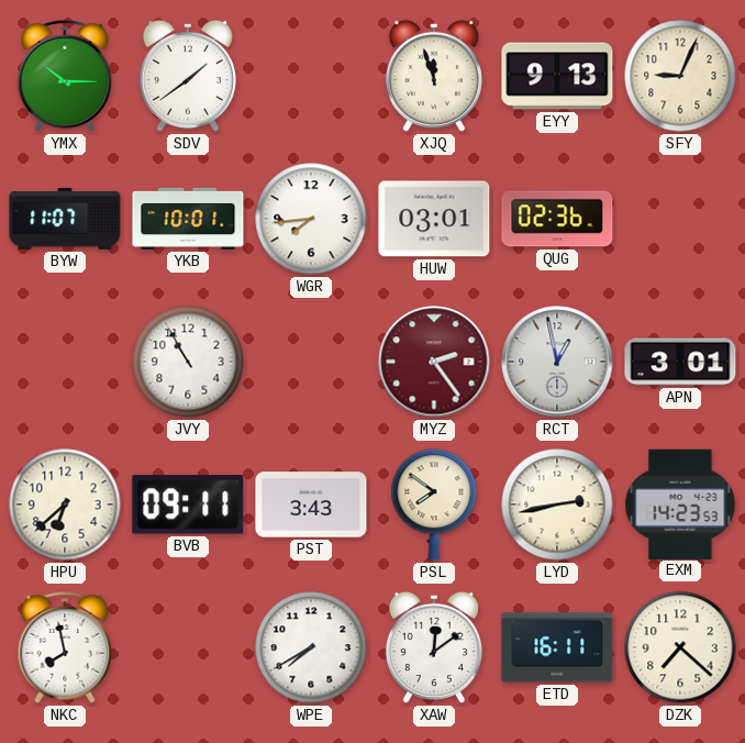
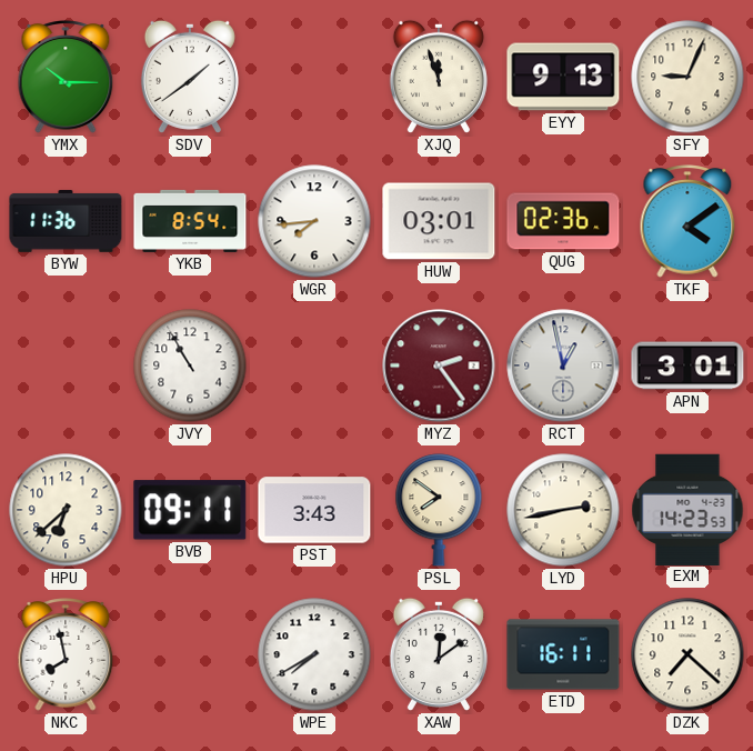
BYW: 11:07 -> 11:36 (66, 221)
YKB: 10:01 -> 8:54 (190, 221)
TKF: none -> 4:09 (687, 221)
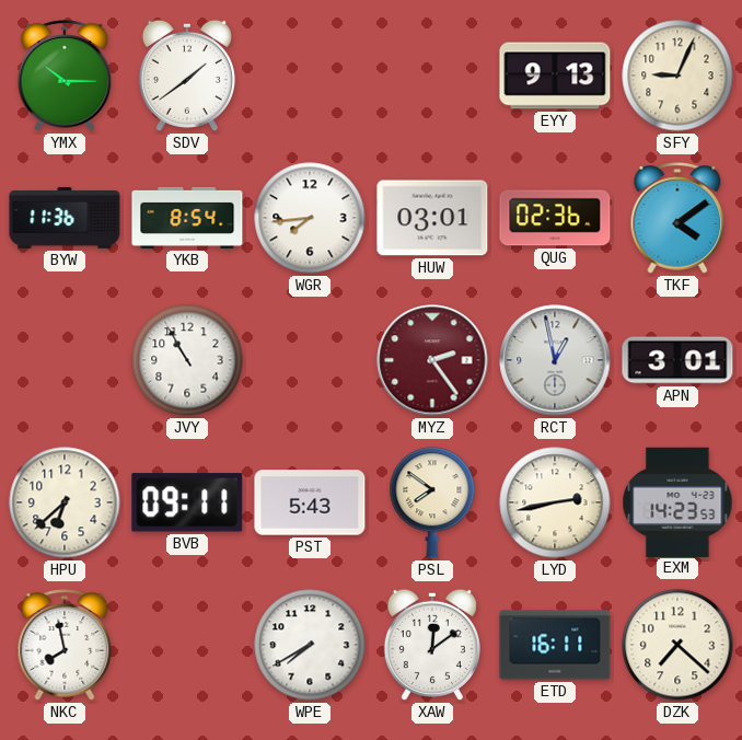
XJQ: 11:57 -> none (439, 77)
PST: 3:43 -> 5:43 (310, 502)
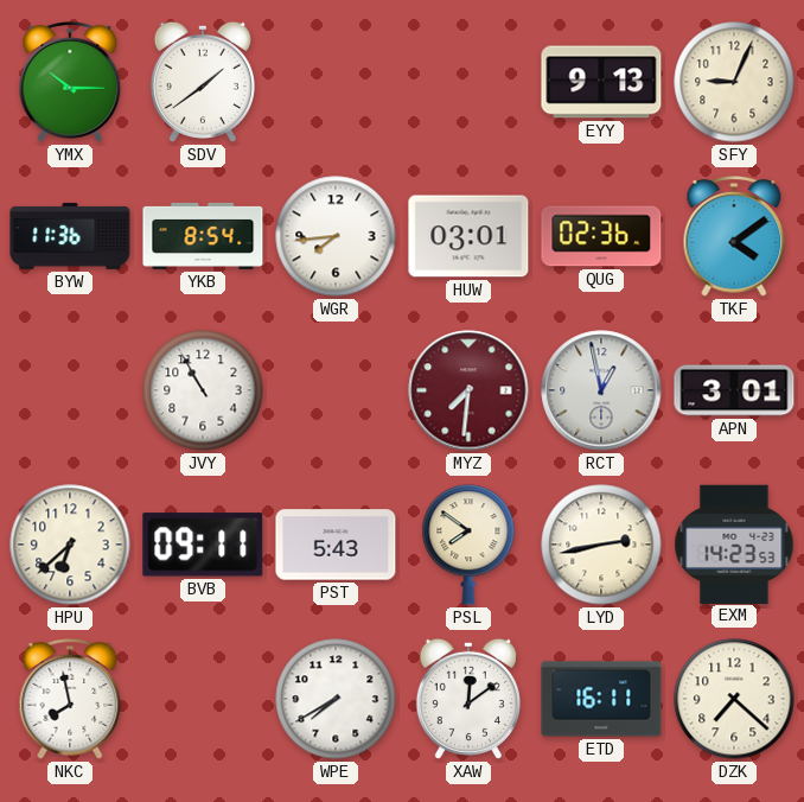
MYZ: 2:24 -> 7:31 (468, 390)
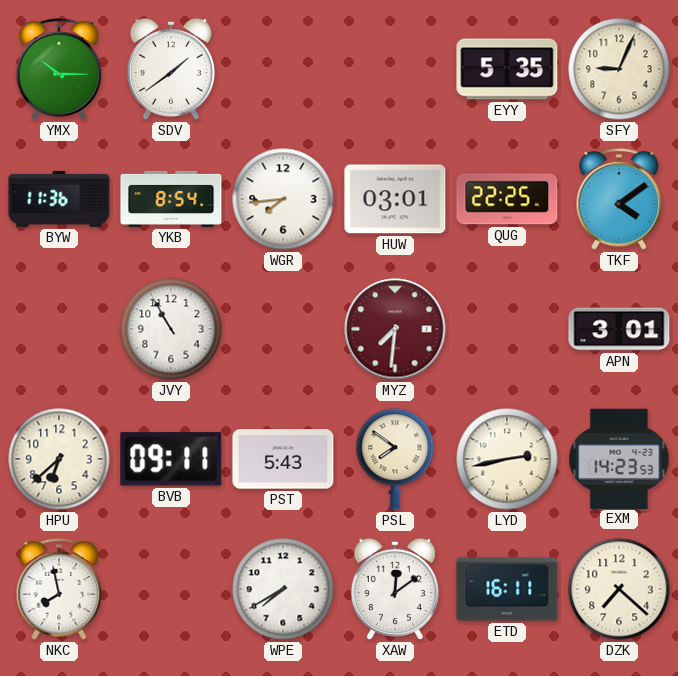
EYY: 9:13 -> 5:35 (507, 69)
QUG: 02:36 -> 22:25 (507, 199)
RCT: 12:58 -> none (601, 390)
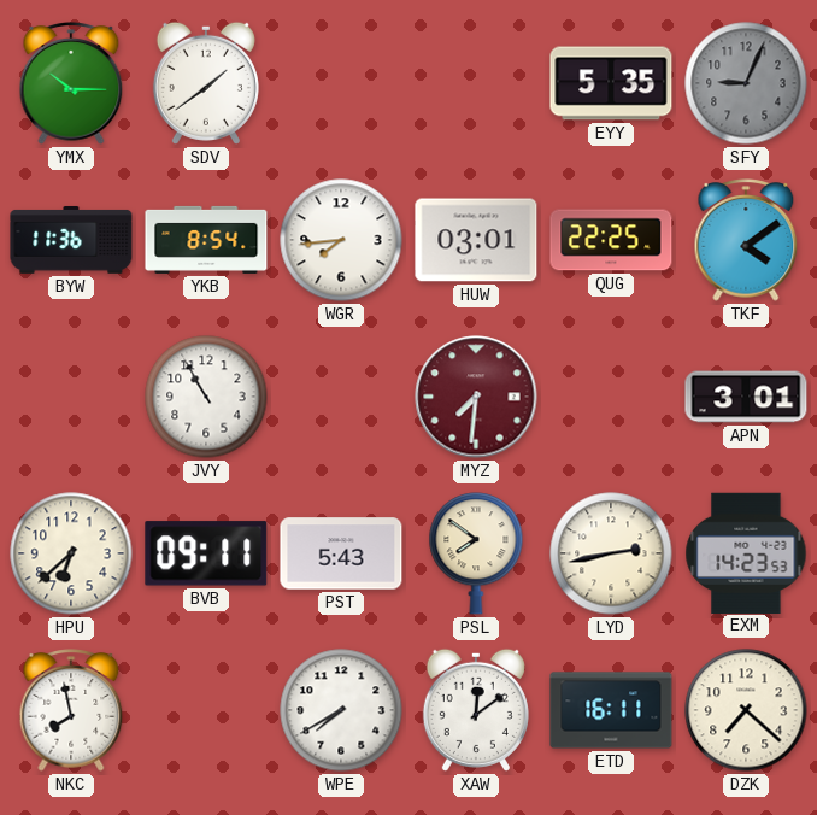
SFY dial: cream -> grey (746, 83)
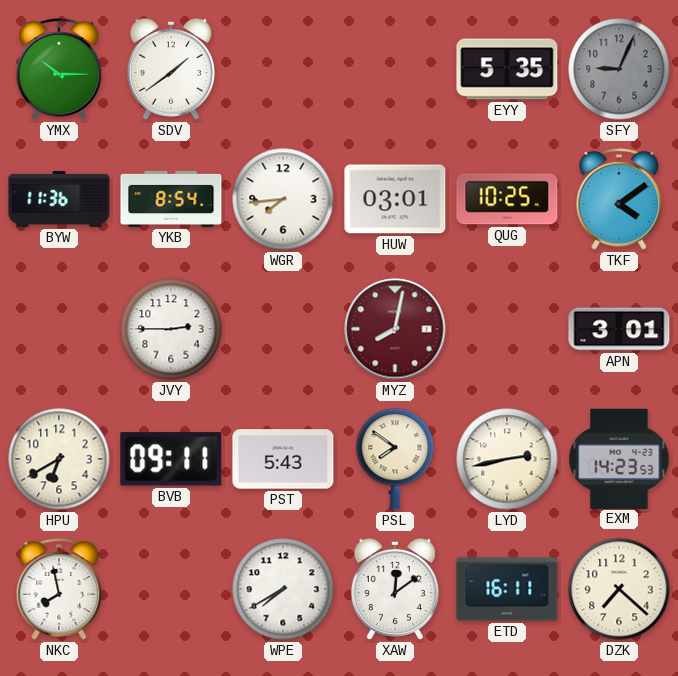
QUG: 22:25 -> 10:25 (507, 199)
JVY: 10:55 -> 2:45 (171, 329)
MYZ: 7:31 -> 8:02 (395, 329)
HPU: 6:38 -> 6:40 (59, 459)
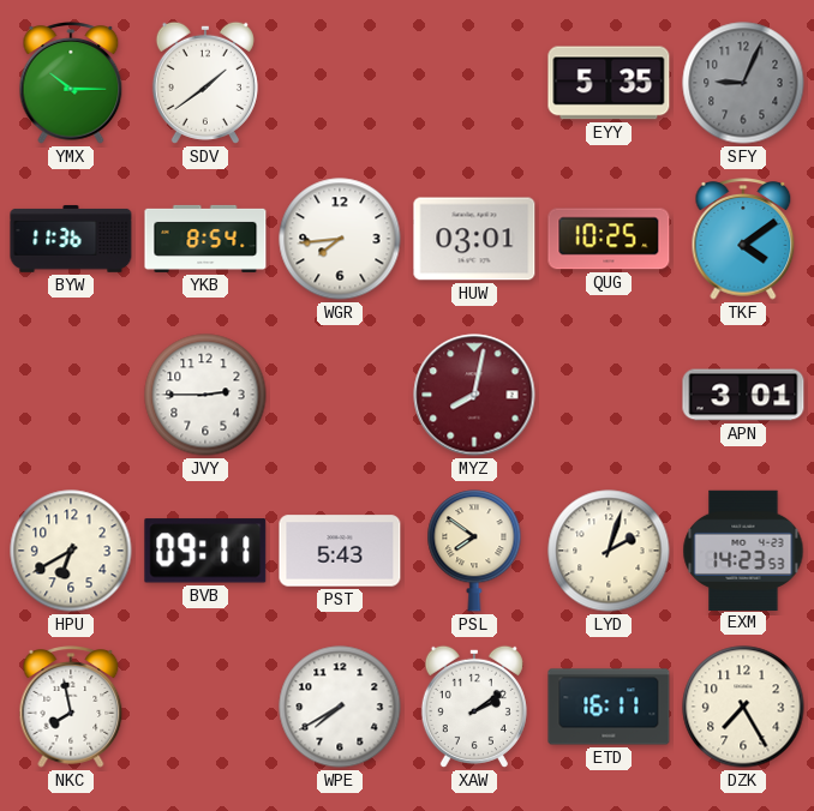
LYD: 2:43 -> 2:03 (609, 551)
XAW: 12:09 -> 2:09 (474, 707)
DZK: 7:22 -> 7:25 (743, 707)
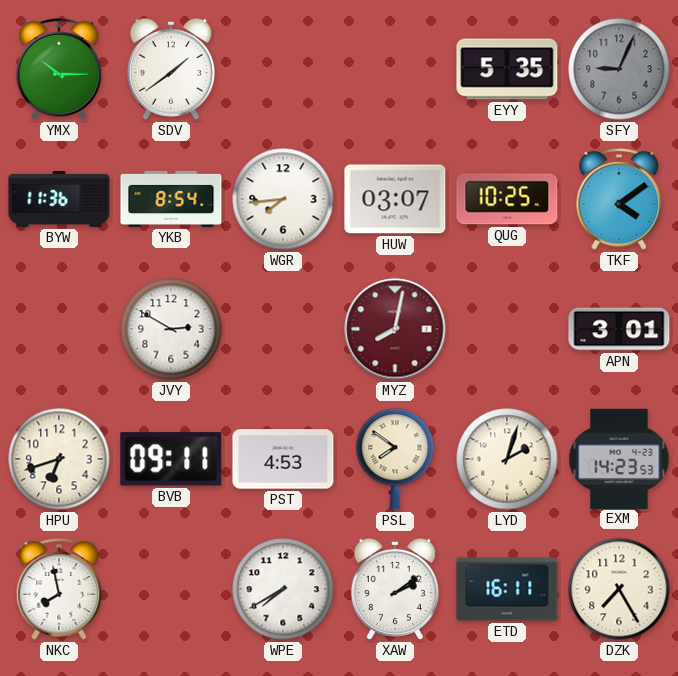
HUW: 03:01 -> 03:07 (395, 199)
JVY: 2:45 -> 2:50 (171, 329)
HPU: 6:40 -> 6:42 (59, 459)
PST: 5:43 -> 4:53 (283, 459)
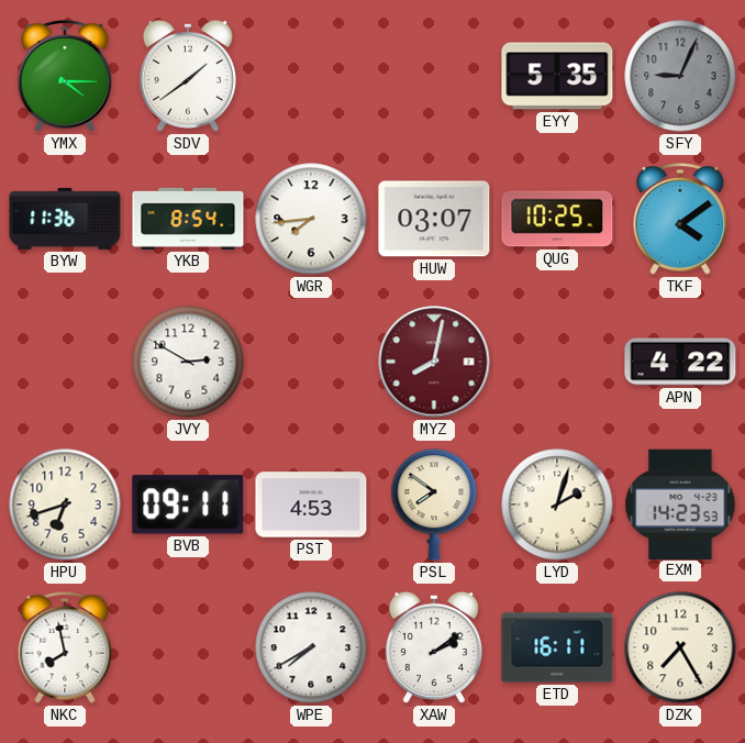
YMX: 10:15 -> 4:15 (65, 76)
APN: 3:01 -> 4:22 (680, 362)
